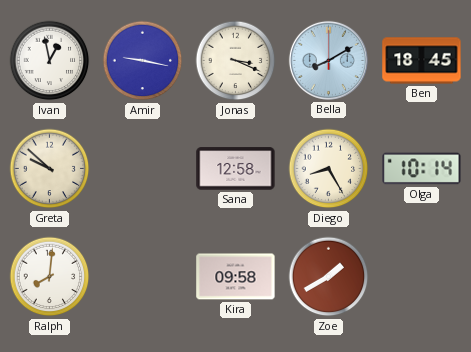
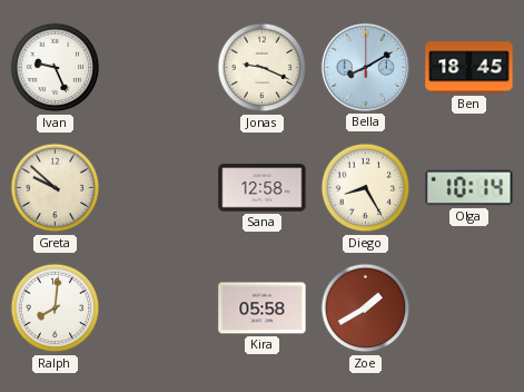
Ivan: 12:58 -> 9:26 (56, 68)
Amir: 9:17 -> none (143, 61)
Jonas: 3:19 -> 9:19 (263, 68)
Kira: 09:58 -> 05:58 (263, 308)
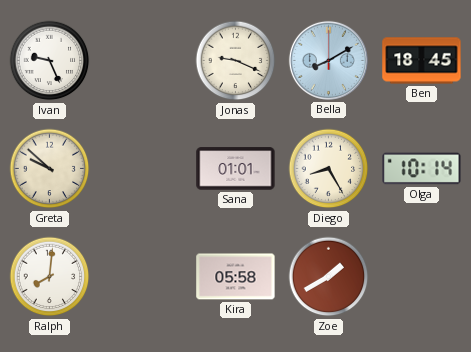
Sana: 12:58 -> 01:01 (236, 169)
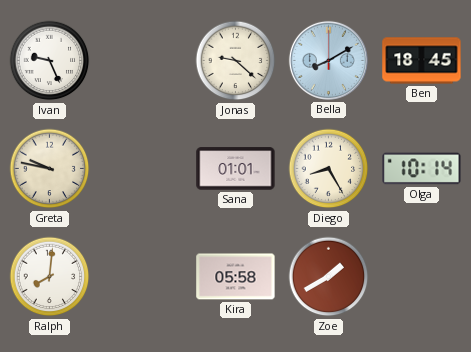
Jonas: 9:19 -> 9:22 (236, 61)
Greta: 9:52 -> 9:47 (50, 169)
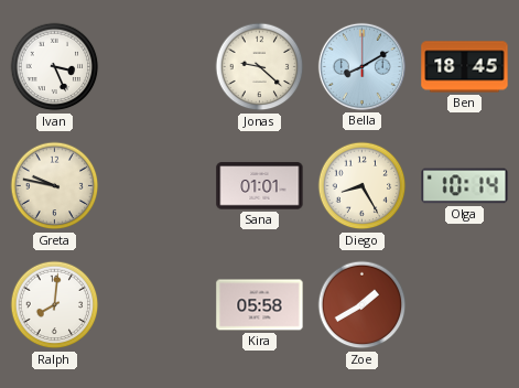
Ivan: 9:26 -> 3:26 (55, 67)
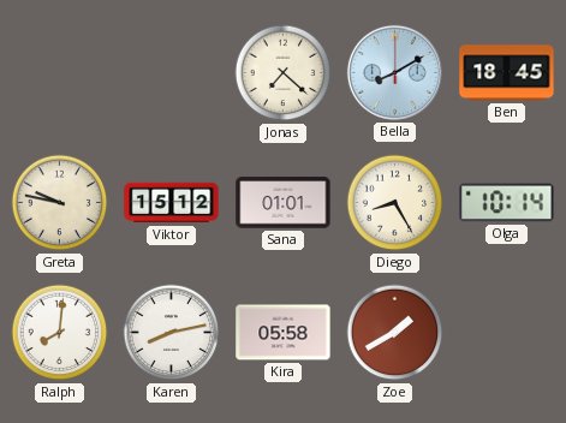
Ivan: 3:26 -> none (55, 67)
Jonas: 9:22 -> 7:22 (284, 73)
Viktor: none -> 15:12 (172, 203)
Karen: none -> 8:13 (172, 333)
